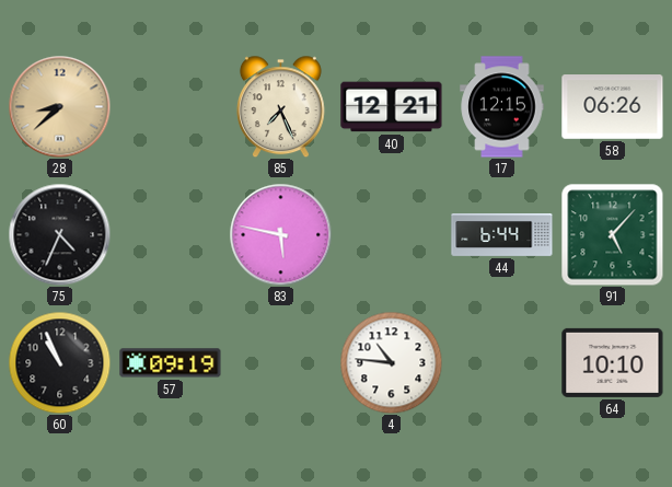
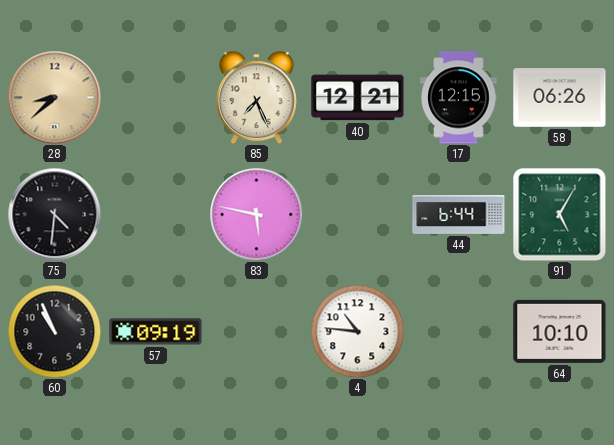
75: 4:34 -> 4:31 (54, 214)
91: 5:07 -> 5:05 (560, 215)
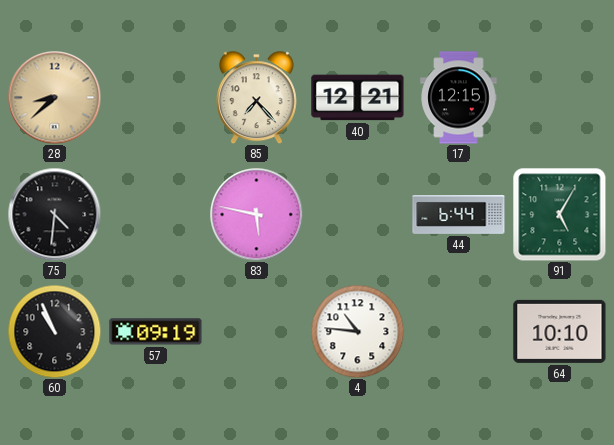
85: 7:26 -> 7:23 (256, 97)
58: 06:26 -> none (560, 98)
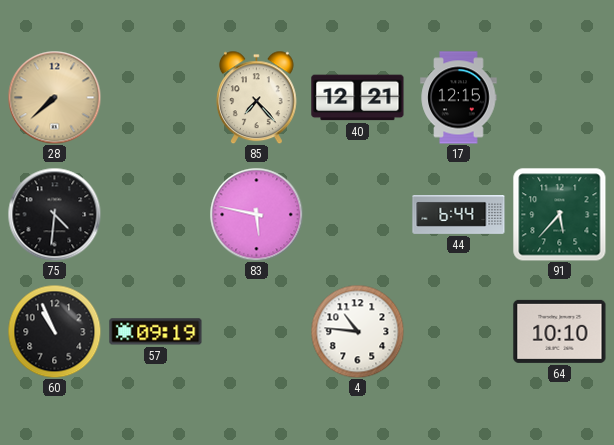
28: 8:38 -> 7:38 (54, 97)
91: 5:05 -> 5:37 (560, 215)
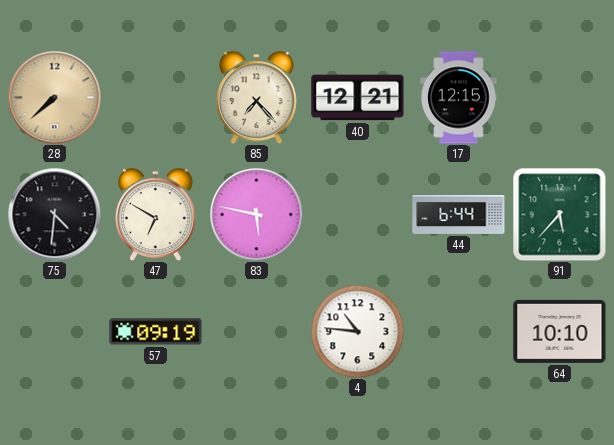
47: none -> 6:50 (155, 214)
60: 10:56 -> none (54, 331)
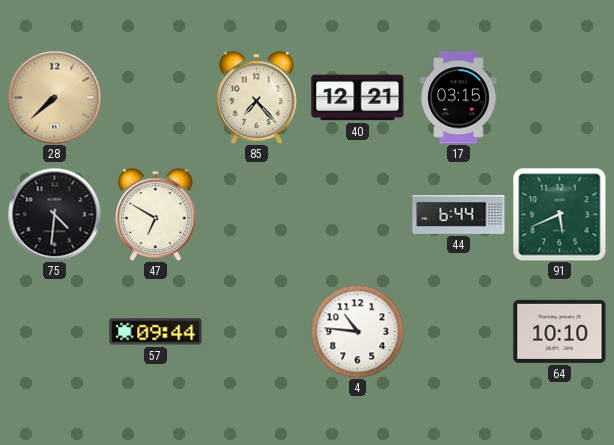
17: 12:15 -> 03:15 (459, 98)
83: 5:47 -> none (256, 214)
91: 5:37 -> 5:41 (560, 215)
57: 09:19 -> 09:44 (156, 332)
